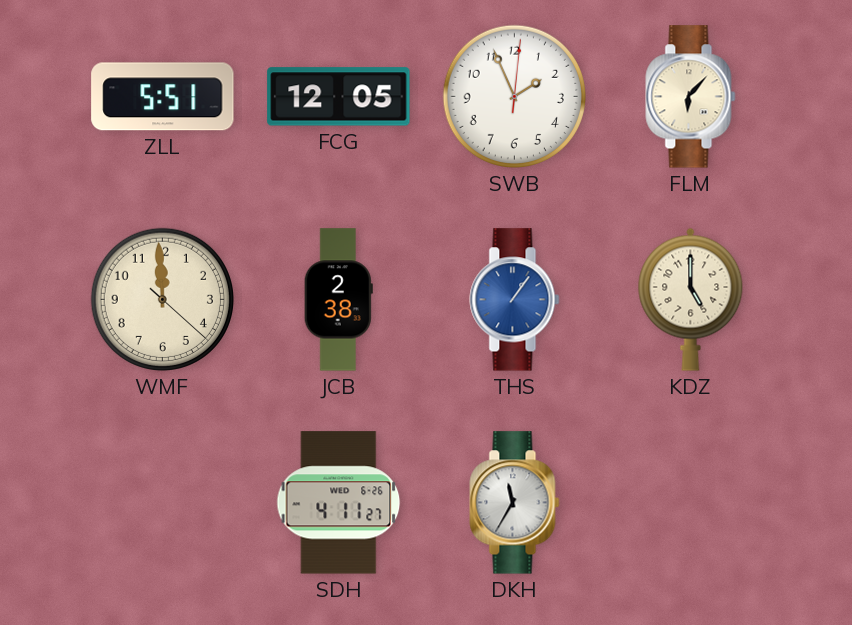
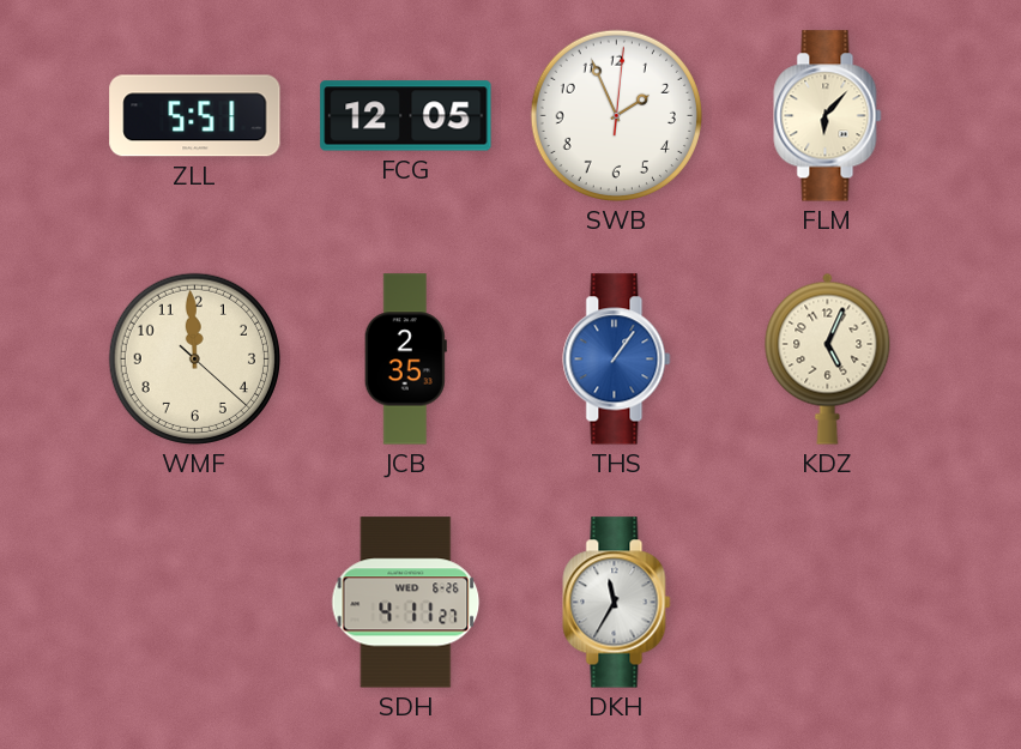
JCB: 2:38 -> 2:35 (405, 360)
KDZ: 5:00 -> 5:04 (828, 358)
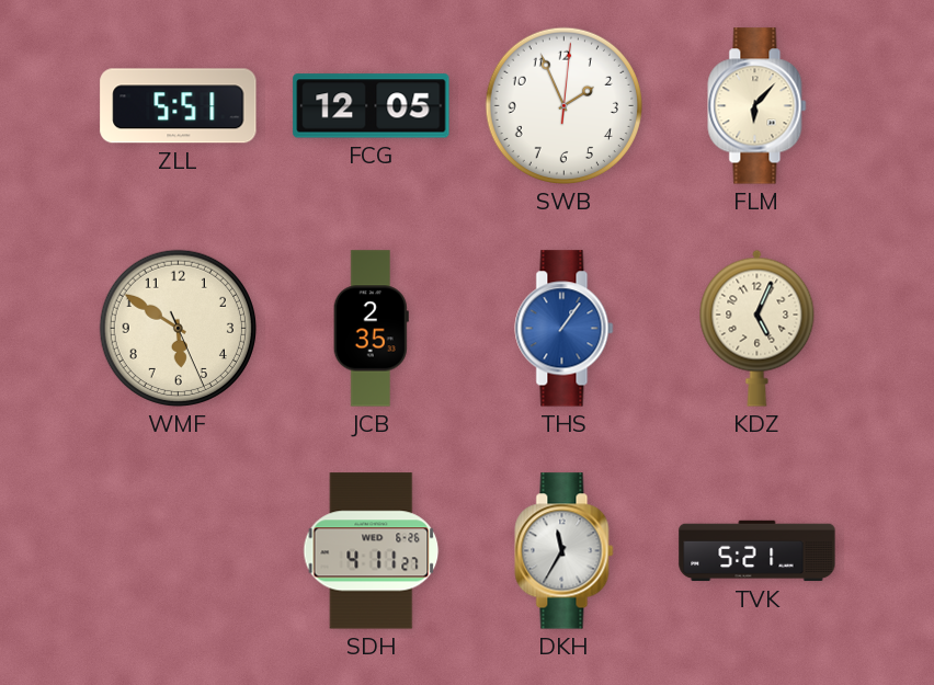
WMF: 11:59 -> 5:50 (178, 328)
TVK: none -> 5:21 (758, 551)
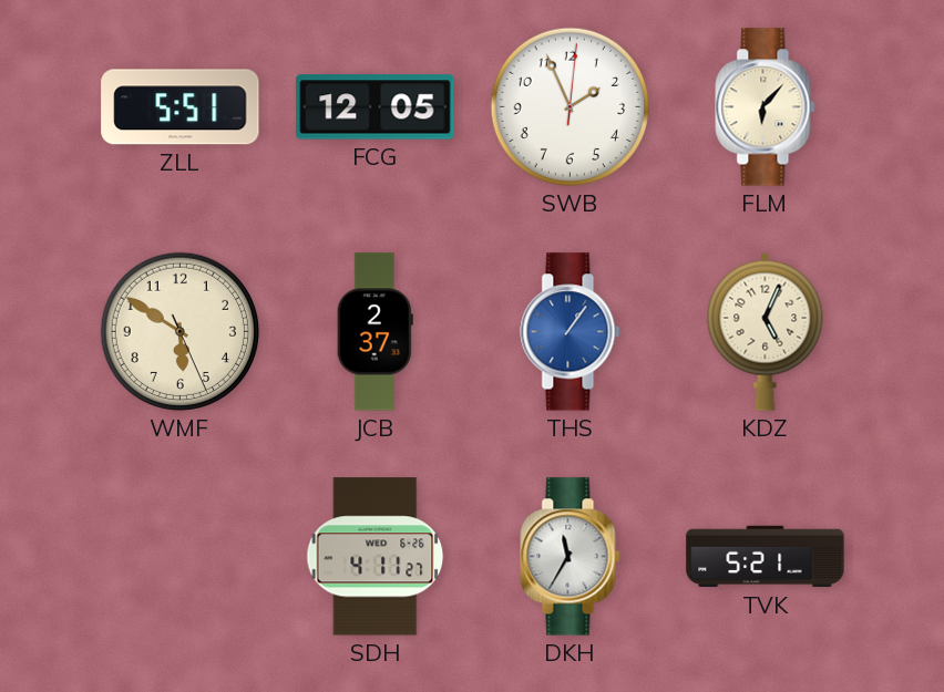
JCB: 2:35 -> 2:37 (374, 332)
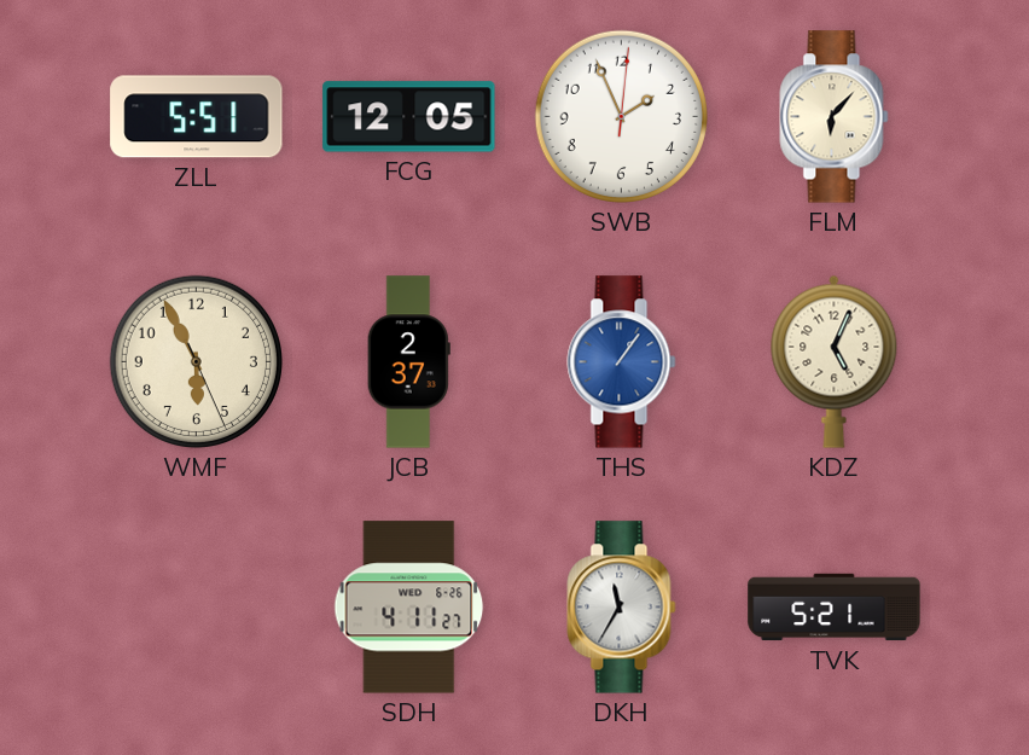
WMF: 5:50 -> 5:55 (196, 361)
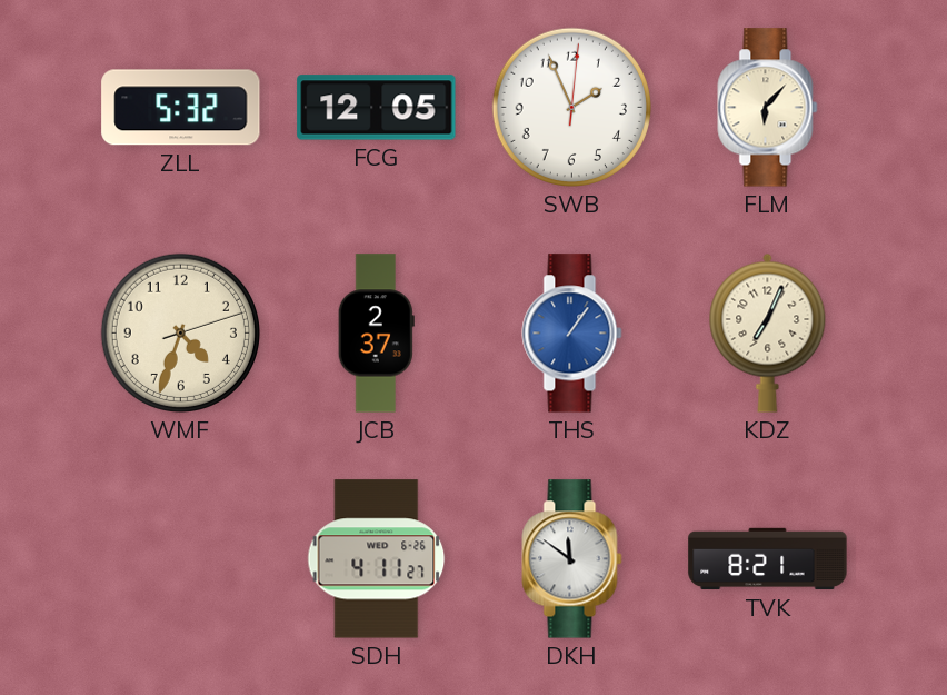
ZLL: 5:51 -> 5:32 (181, 108)
WMF: 5:55 -> 4:33 (180, 332)
KDZ: 5:04 -> 7:04 (768, 332)
DKH: 11:35 -> 11:51 (572, 559)
TVK: 5:21 -> 8:21 (768, 559)
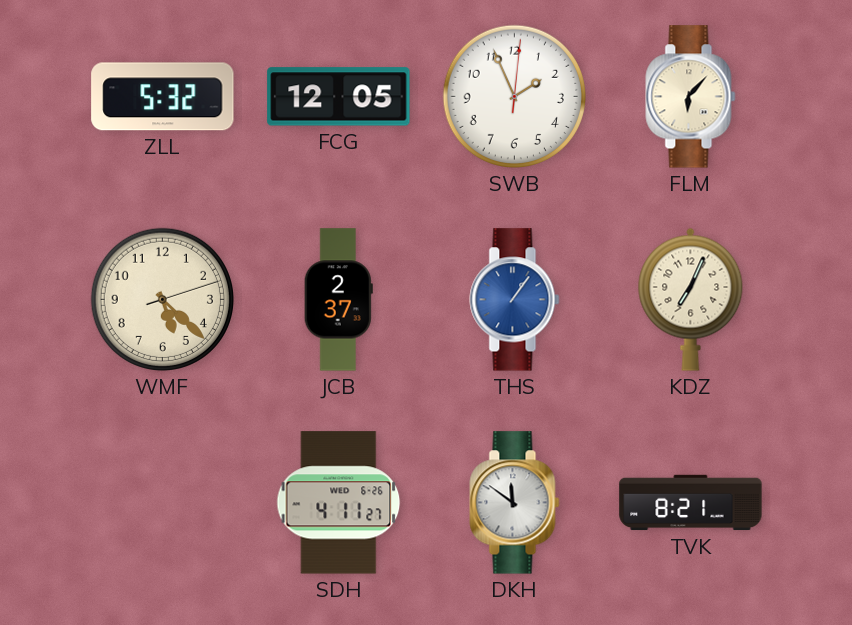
WMF: 4:33 -> 5:22 (162, 299)
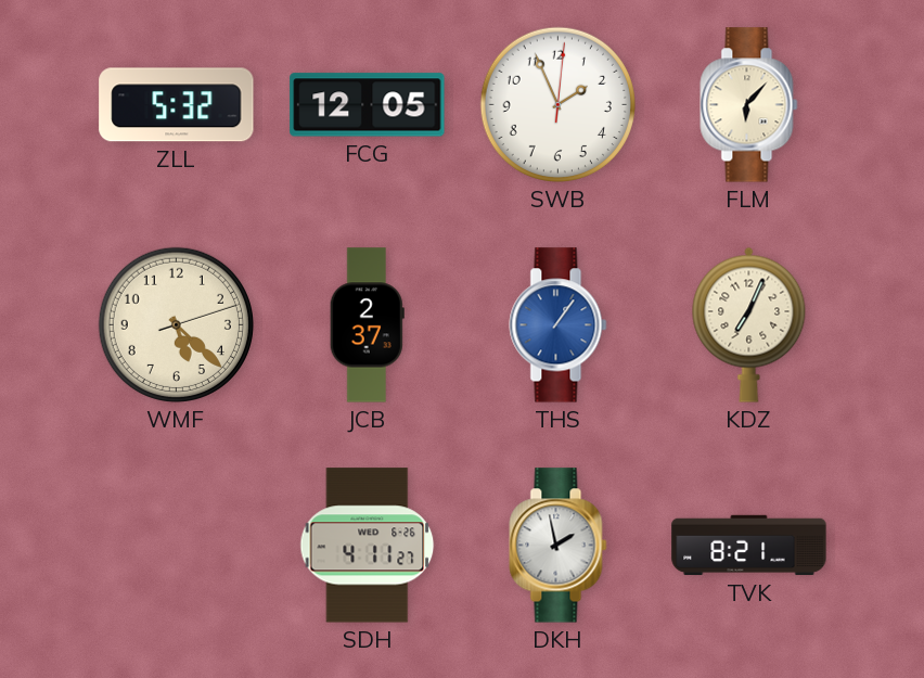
DKH: 11:51 -> 1:58 (559, 546)
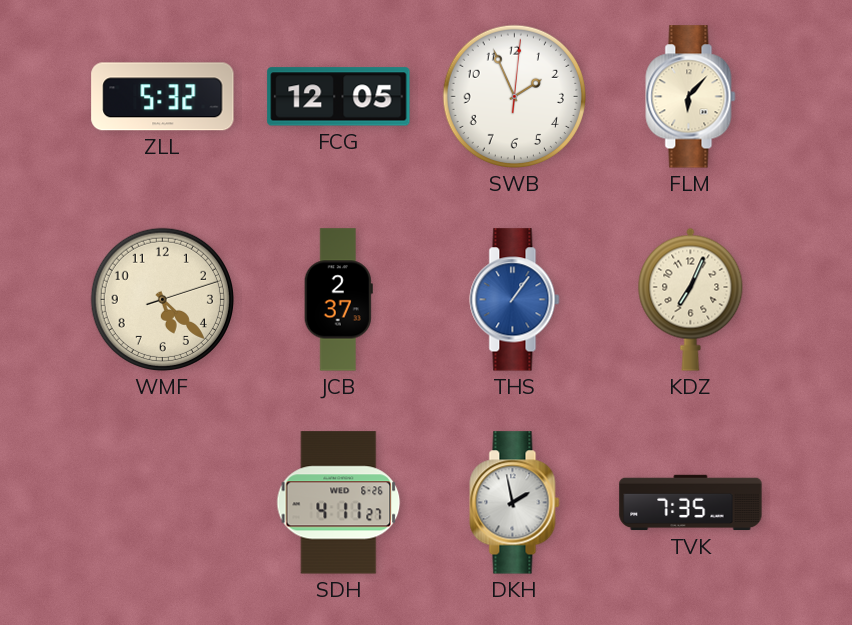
TVK: 8:21 -> 7:35 (691, 503)
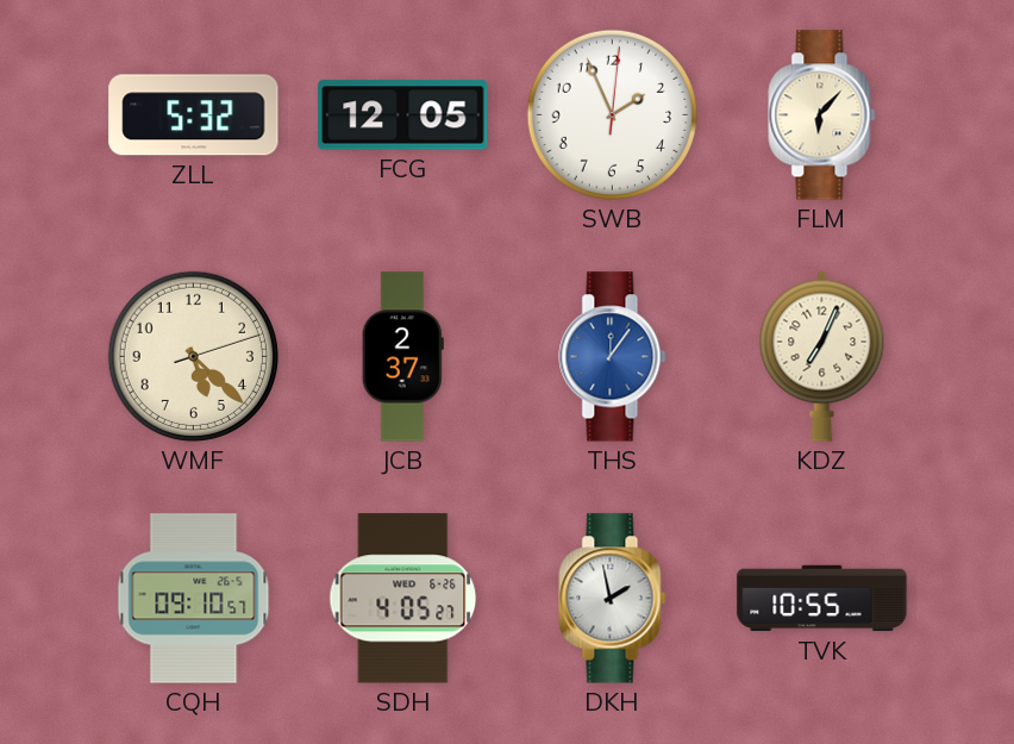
THS: 1:06 -> 12:06 (613, 357)
CQH: none -> 09:10 (194, 599)
SDH: 4:11 -> 4:05 (403, 599)
TVK: 7:35 -> 10:55 (822, 599)
